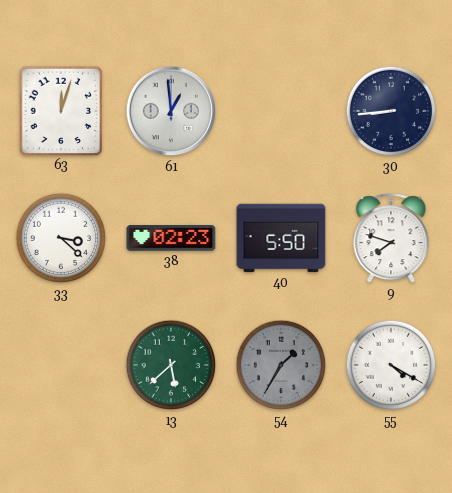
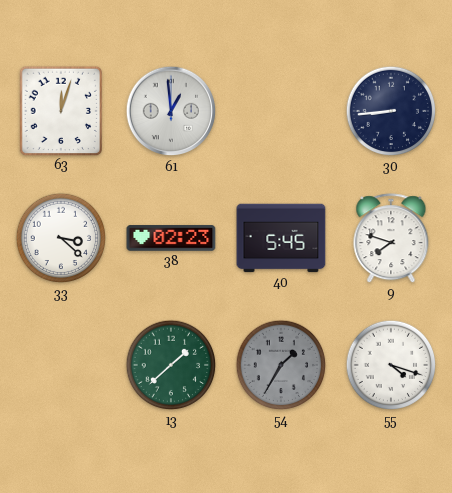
40: 5:50 -> 5:45 (281, 238)
13: 5:38 -> 1:38 (171, 365)
55: 4:20 -> 4:18 (391, 365)
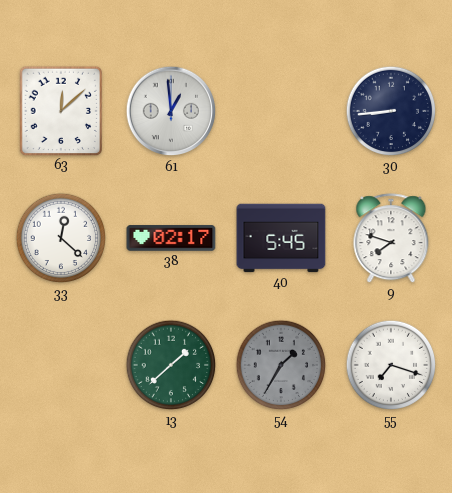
63: 12:03 -> 12:08 (60, 110)
33: 3:22 -> 12:22 (61, 238)
38: 02:23 -> 02:17 (171, 238)
55: 4:18 -> 7:18 (391, 365)
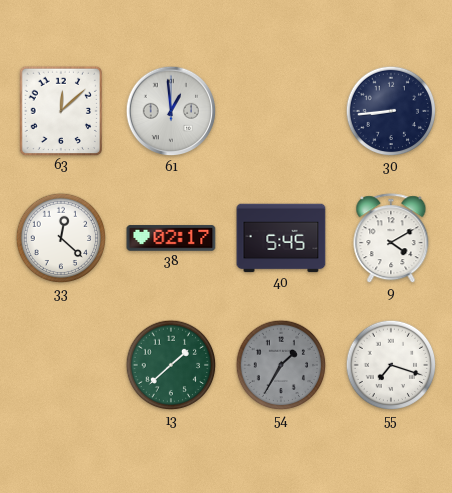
9: 7:48 -> 4:10 (391, 239)
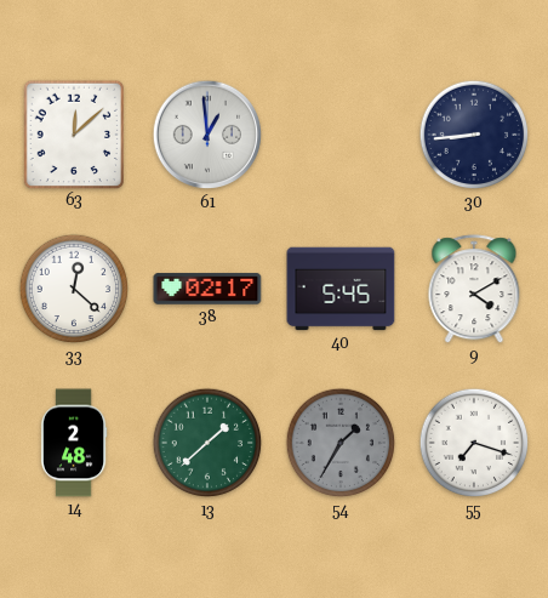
14: none -> 2:48 (74, 443)
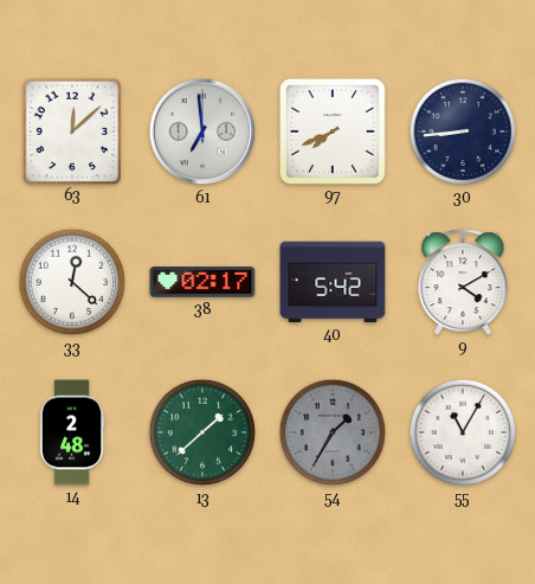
61: 12:59 -> 6:59 (202, 131)
97: none -> 7:41 (334, 133)
40: 5:45 -> 5:42 (333, 282)
55: 7:18 -> 11:05 (463, 432)
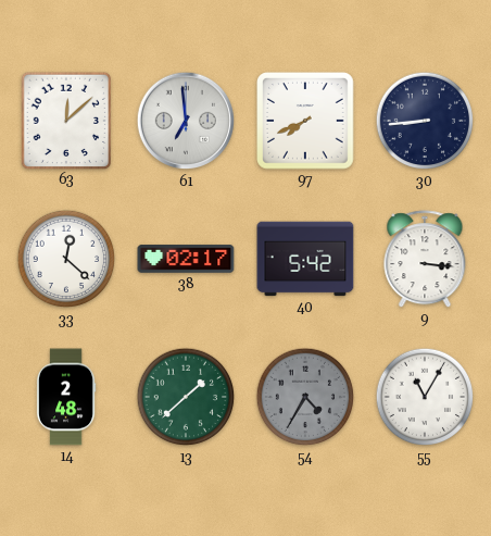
9: 4:10 -> 3:16 (425, 260)
54: 1:35 -> 4:35 (305, 397)
